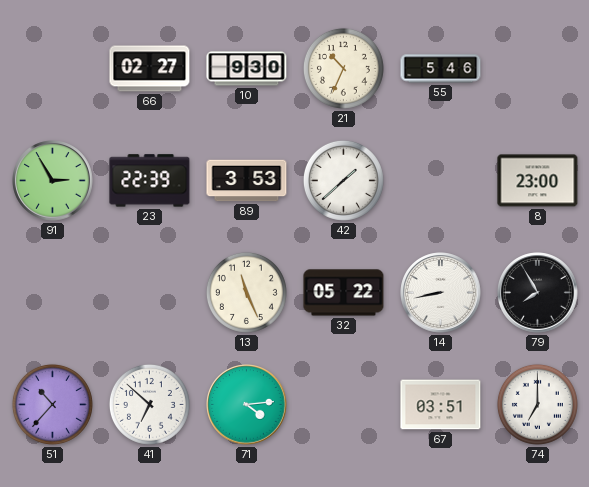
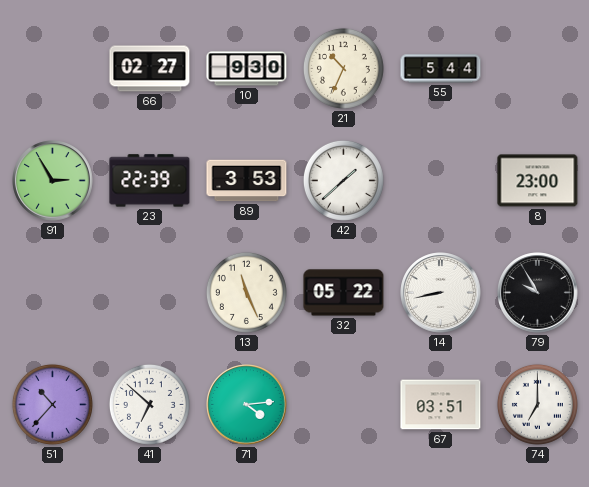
55: 5:46 -> 5:44 (441, 69)
79: 7:55 -> 9:55 (538, 293)
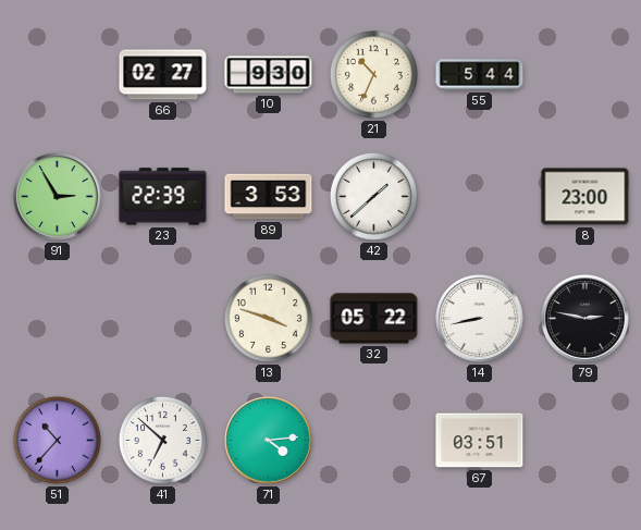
13: 11:26 -> 3:48 (268, 318)
79: 9:55 -> 2:47 (585, 319)
74: 7:00 -> none (537, 404)
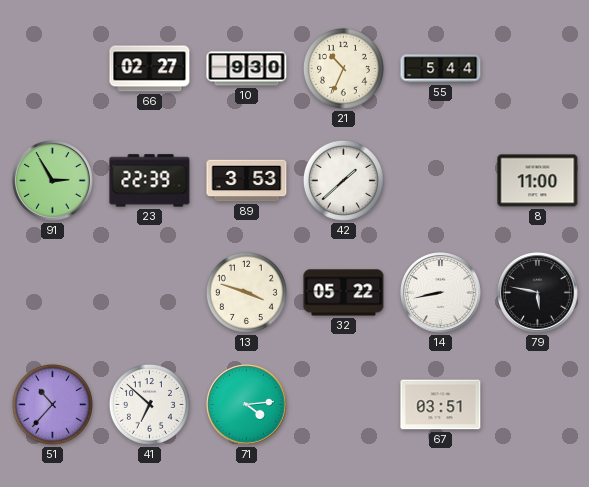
8: 23:00 -> 11:00 (538, 181)
79: 2:47 -> 5:47 (538, 293)
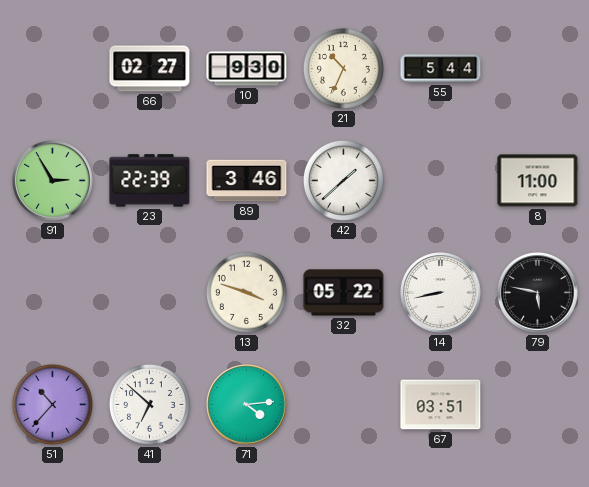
89: 3:53 -> 3:46 (247, 181)
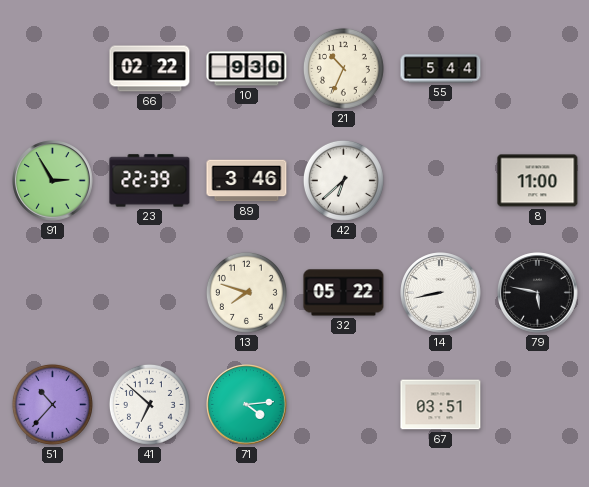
66: 02:27 -> 02:22 (150, 69)
42: 1:38 -> 6:38 (343, 180)
13: 3:48 -> 7:48 (246, 292)
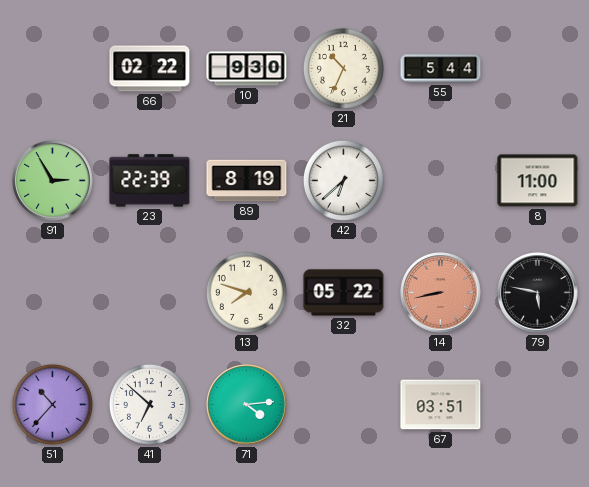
89: 3:46 -> 8:19 (247, 181)
14 dial: white -> salmon (441, 293)
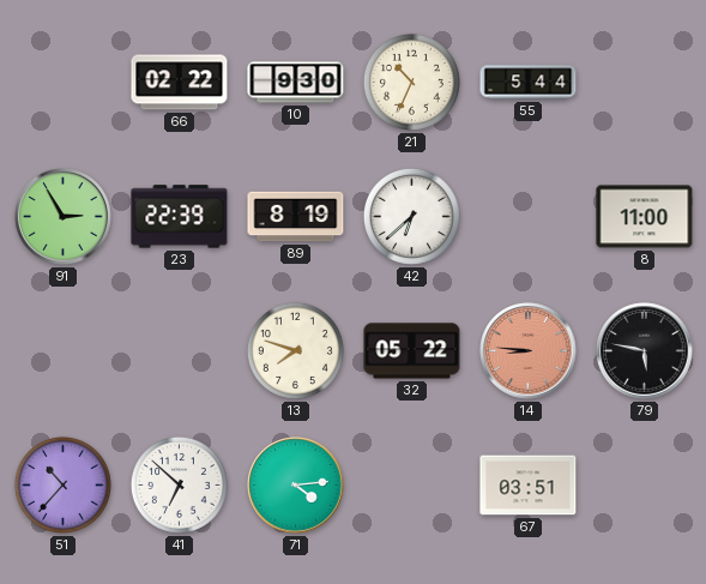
14: 8:43 -> 8:46 (529, 351)
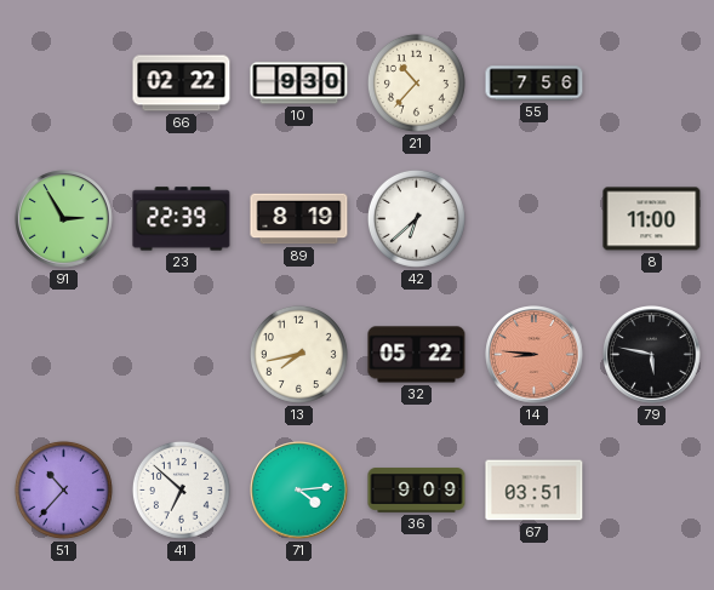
21: 10:34 -> 10:37 (416, 82)
55: 5:44 -> 7:56 (535, 84)
13: 7:48 -> 7:43 (298, 354)
36: none -> 9:09 (417, 491)
